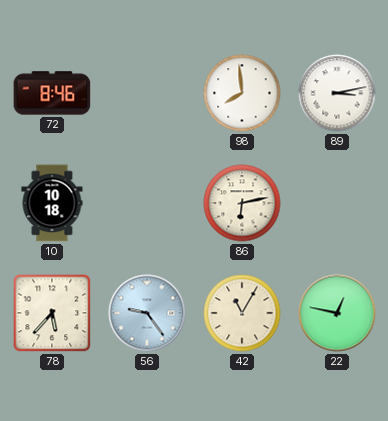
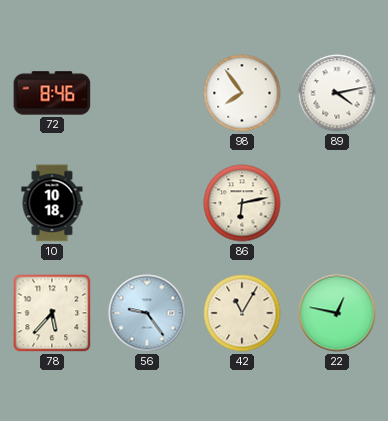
98: 7:59 -> 7:54 (242, 93)
89: 3:13 -> 4:13 (337, 93)
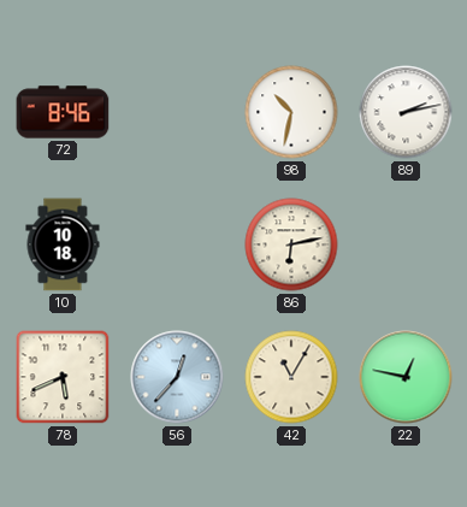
98: 7:54 -> 10:32 (291, 112)
89: 4:13 -> 2:13 (406, 112)
78: 5:37 -> 5:41 (63, 377)
56: 9:24 -> 12:37 (177, 377)
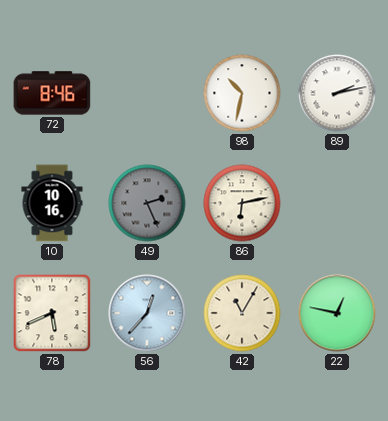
10: 10:18 -> 10:16 (52, 203)
49: none -> 2:26 (147, 203)
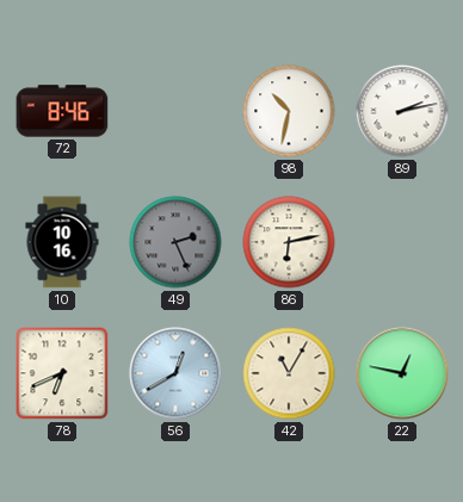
78: 5:41 -> 6:41 (62, 373)
56: 12:37 -> 12:40 (175, 373)
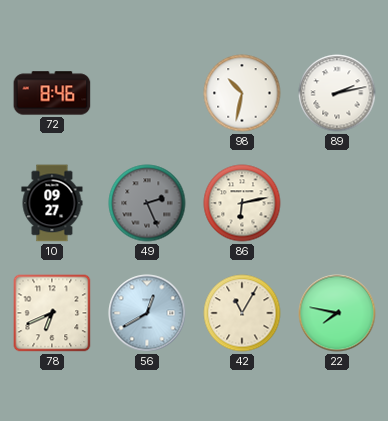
10: 10:16 -> 09:27 (52, 203)
22: 12:47 -> 7:47 (337, 313)
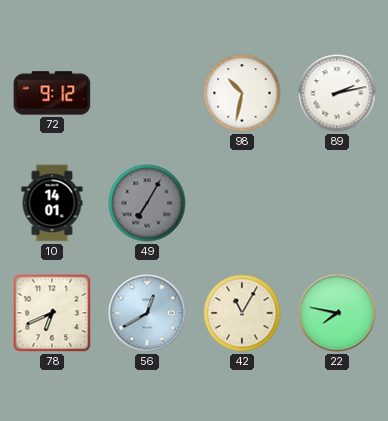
72: 8:46 -> 9:12 (52, 93)
10: 09:27 -> 14:01 (52, 203)
49: 2:26 -> 7:05 (147, 203)
86: 6:13 -> none (242, 203)
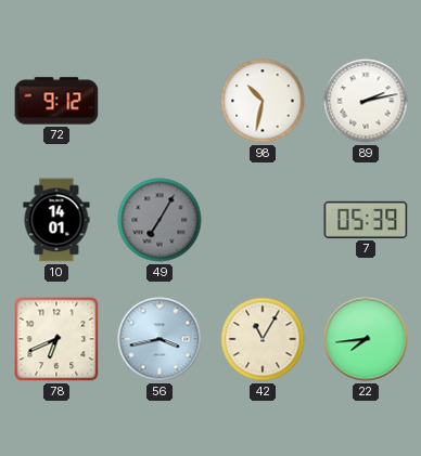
7: none -> 05:39 (366, 220)
56: 12:40 -> 3:43 (160, 339)
22: 7:47 -> 7:44 (366, 339)
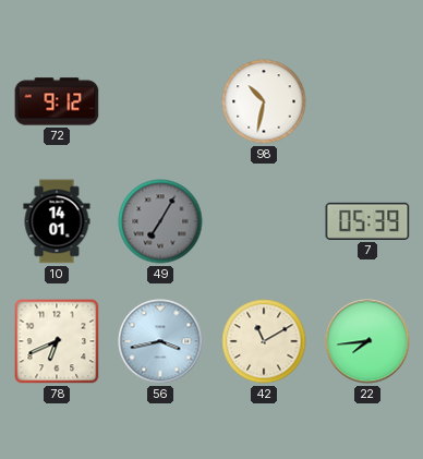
89: 2:13 -> none (366, 101)
42: 11:05 -> 11:10 (264, 341)
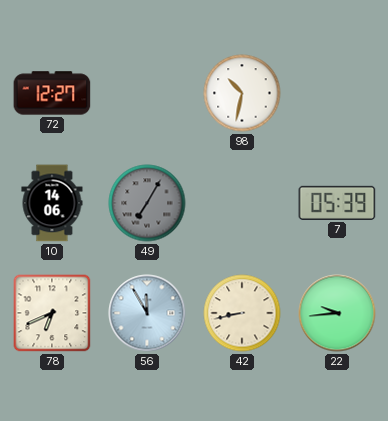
72: 9:12 -> 12:27 (52, 93)
10: 14:01 -> 14:06 (52, 203)
56: 3:43 -> 11:55 (147, 313)
42: 11:10 -> 8:43 (242, 313)
22: 7:44 -> 9:44 (337, 313)
